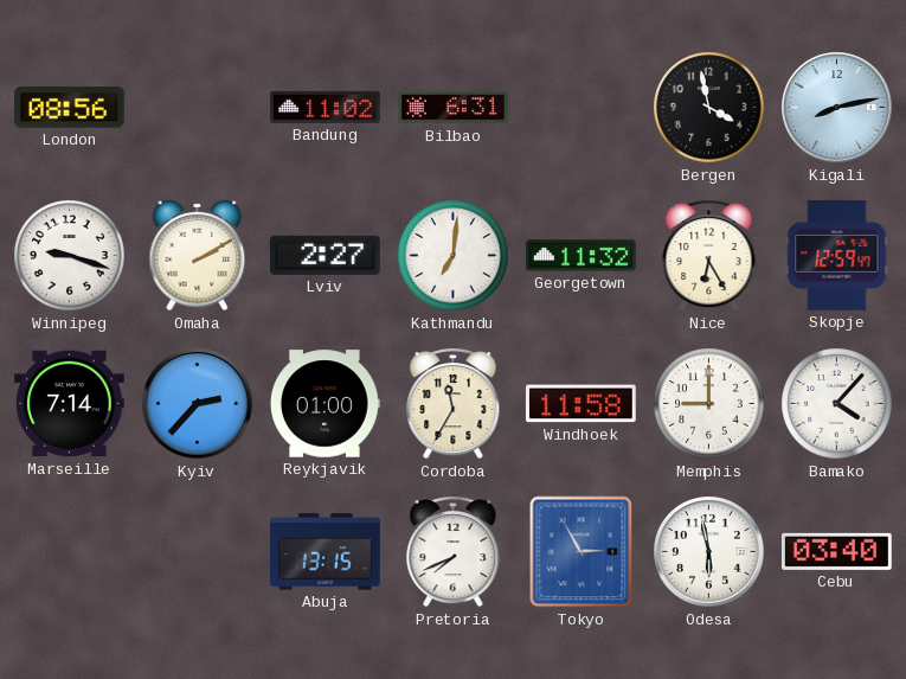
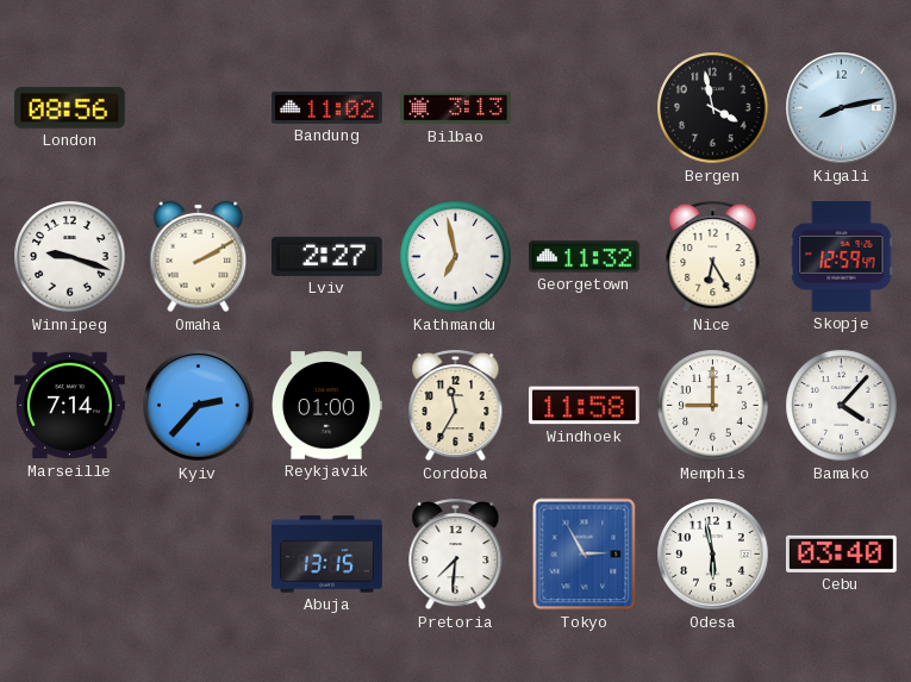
Bilbao: 6:31 -> 3:13 (456, 108)
Kathmandu: 7:01 -> 6:58 (456, 257)
Pretoria: 7:41 -> 7:31 (456, 555)
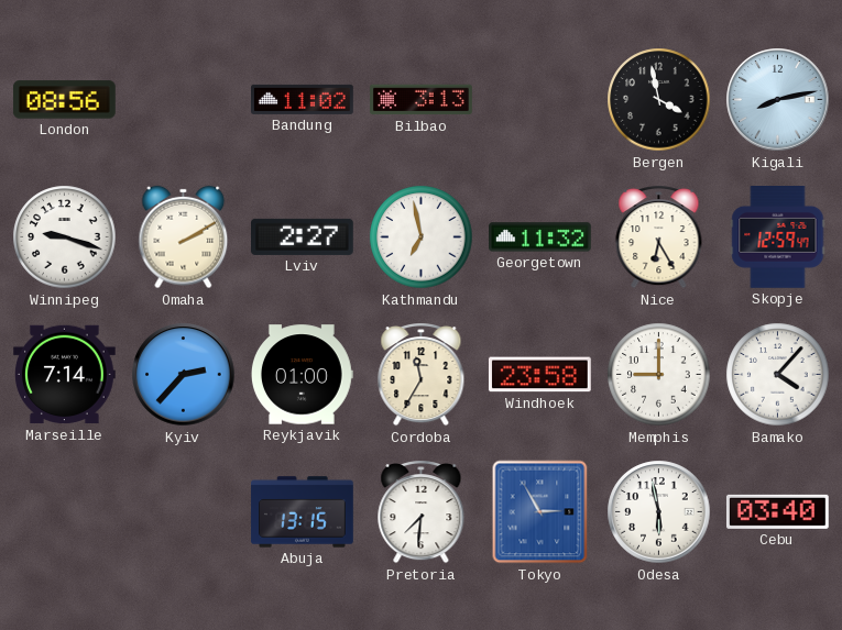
Windhoek: 11:58 -> 23:58 (540, 375)
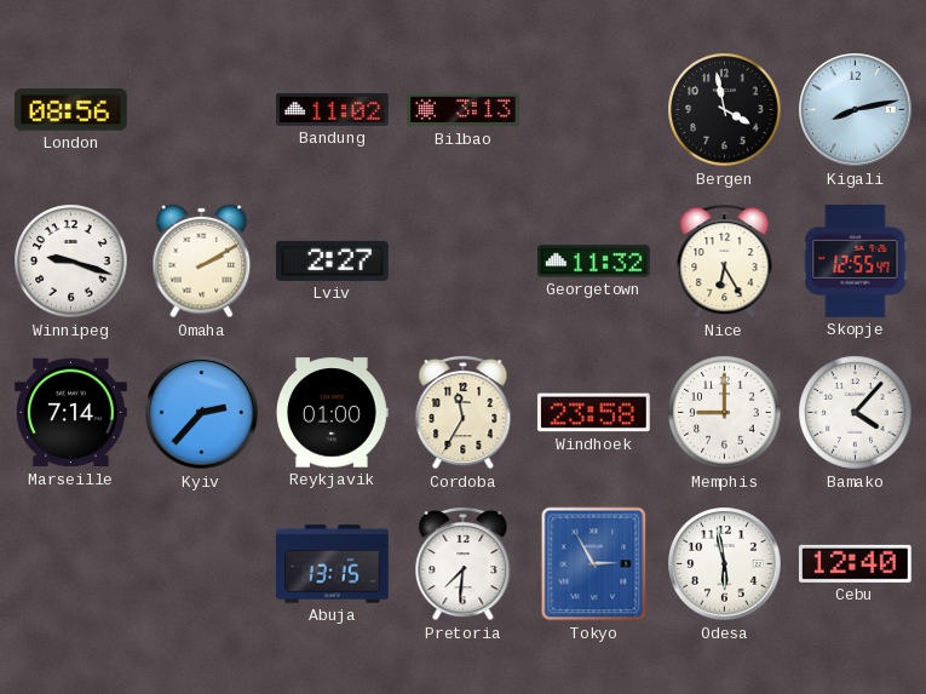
Kathmandu: 6:58 -> none (422, 237)
Skopje: 12:59 -> 12:55 (856, 262)
Cebu: 03:40 -> 12:40 (855, 563)
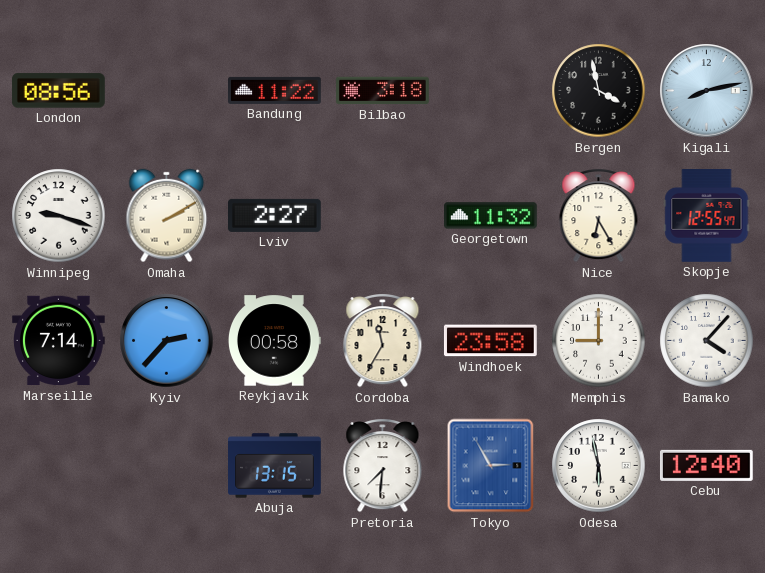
Bandung: 11:02 -> 11:22 (275, 90)
Bilbao: 3:13 -> 3:18 (383, 91)
Reykjavik: 01:00 -> 00:58 (274, 341)
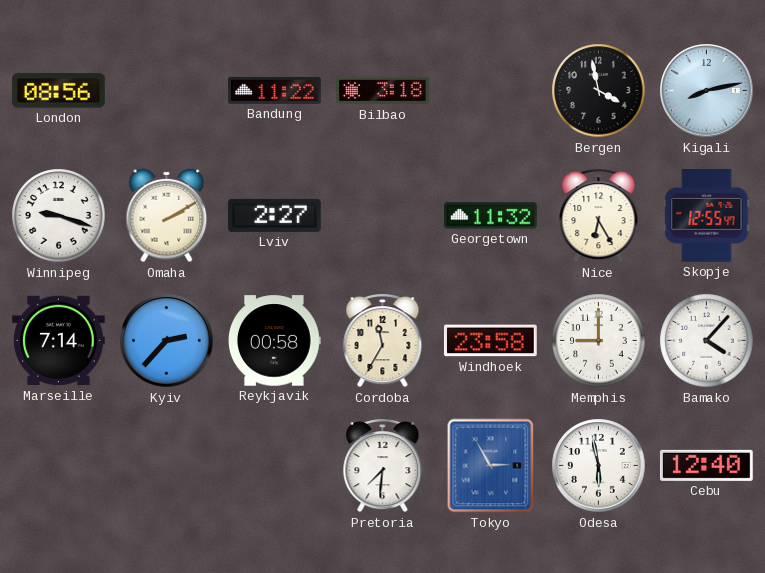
Abuja: 13:15 -> none (275, 466)
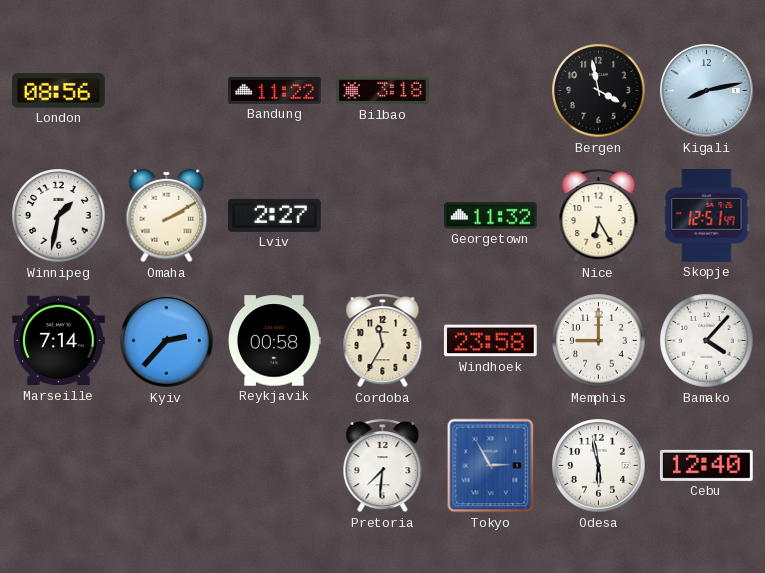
Winnipeg: 9:18 -> 1:32 (59, 216)
Skopje: 12:55 -> 12:51 (707, 216)
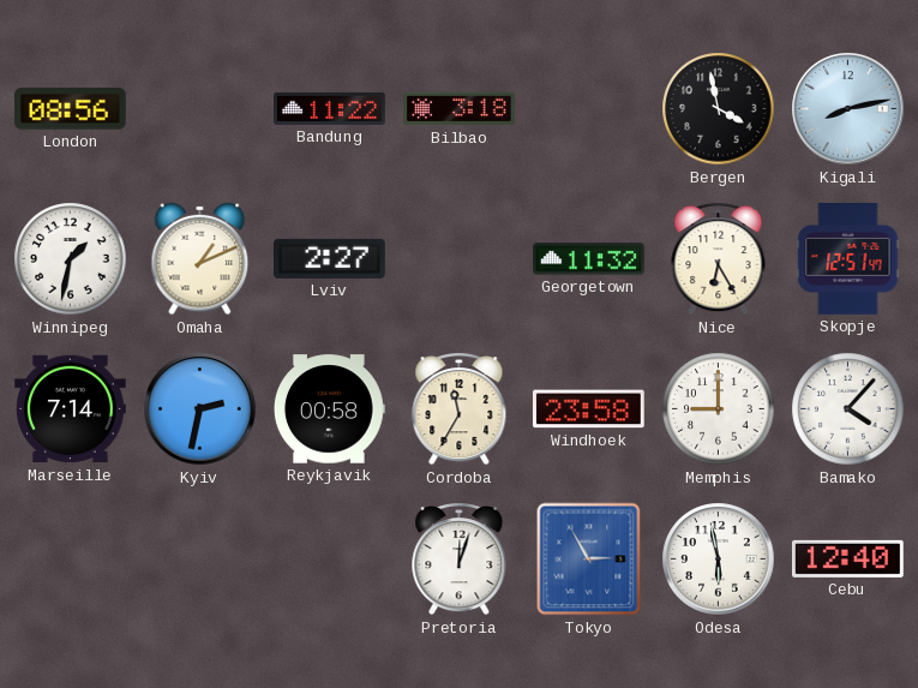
Omaha: 2:10 -> 1:11 (200, 259)
Kyiv: 2:37 -> 2:32 (200, 409)
Pretoria: 7:31 -> 12:03 (460, 560)
